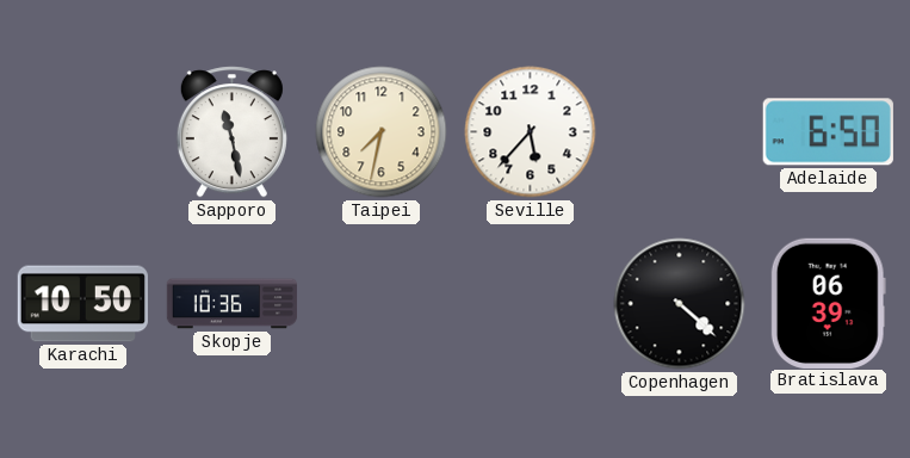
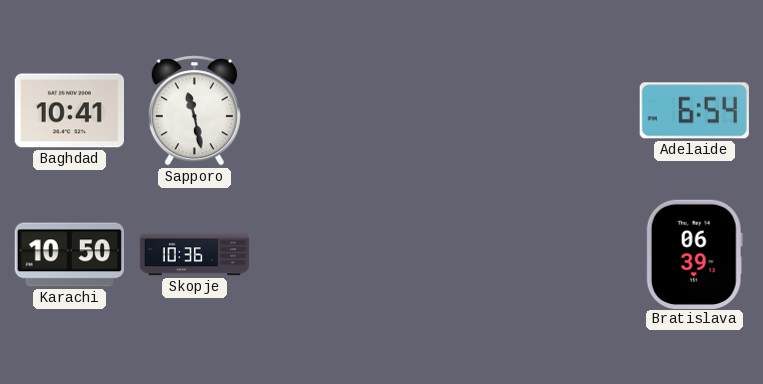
Baghdad: none -> 10:41 (69, 111)
Taipei: 7:32 -> none (382, 132)
Seville: 5:37 -> none (531, 132)
Adelaide: 6:50 -> 6:54 (694, 111)
Copenhagen: 4:22 -> none (680, 304)
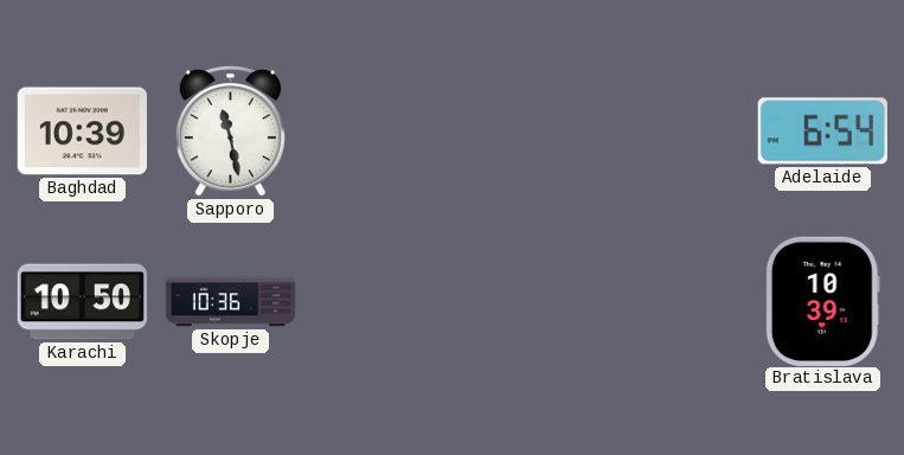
Baghdad: 10:41 -> 10:39 (82, 132)
Bratislava: 06:39 -> 10:39 (822, 301)
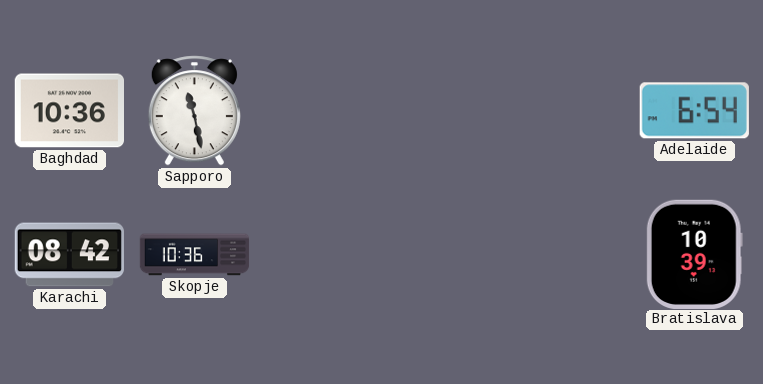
Baghdad: 10:39 -> 10:36 (69, 111)
Karachi: 10:50 -> 08:42 (69, 255)
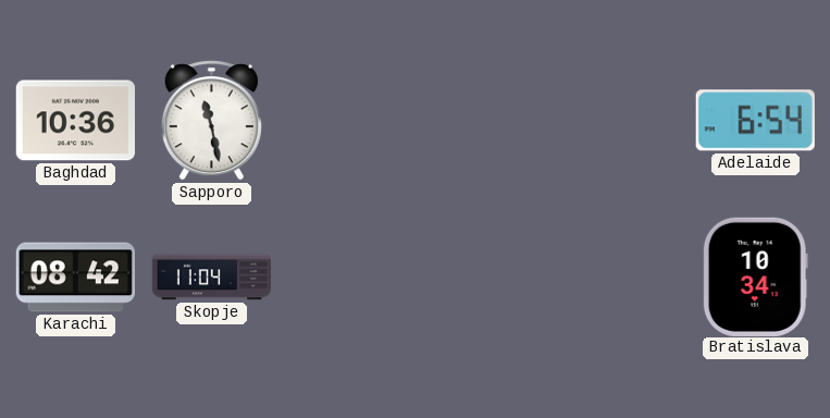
Skopje: 10:36 -> 11:04 (212, 278)
Bratislava: 10:39 -> 10:34 (755, 276)
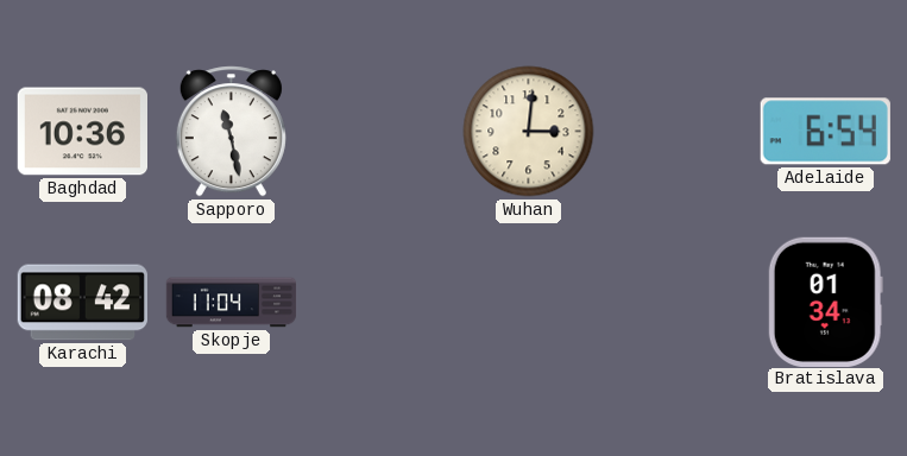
Wuhan: none -> 3:01 (529, 132)
Bratislava: 10:34 -> 01:34 (825, 302)
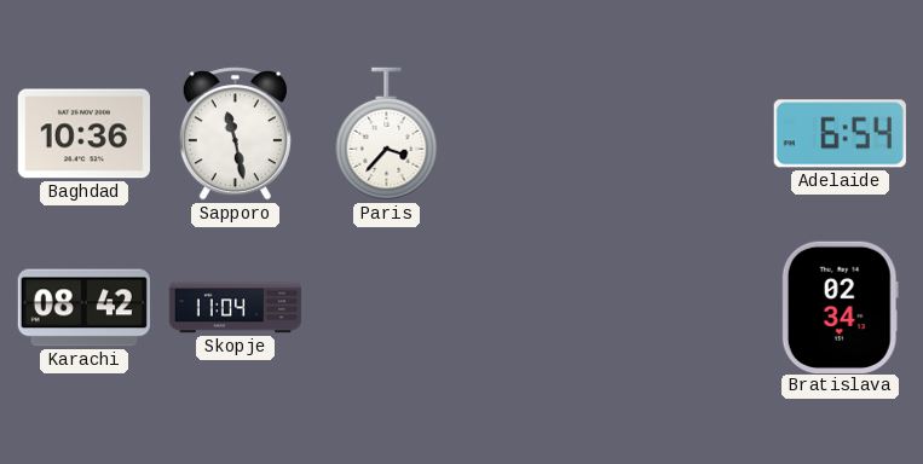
Paris: none -> 3:37 (387, 134)
Wuhan: 3:01 -> none (529, 132)
Bratislava: 01:34 -> 02:34 (840, 307)
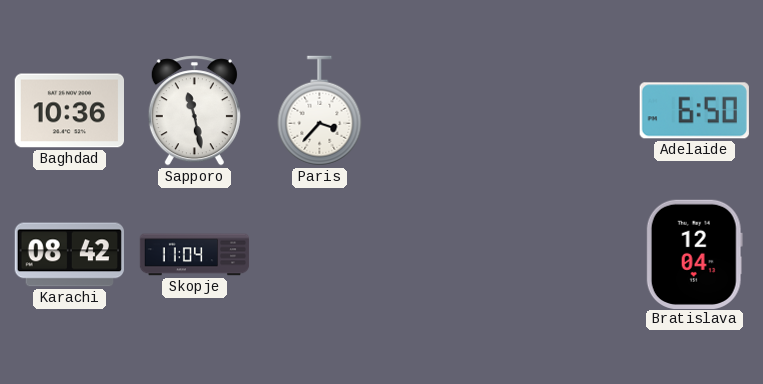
Adelaide: 6:54 -> 6:50 (694, 111)
Bratislava: 02:34 -> 12:04 (694, 254)
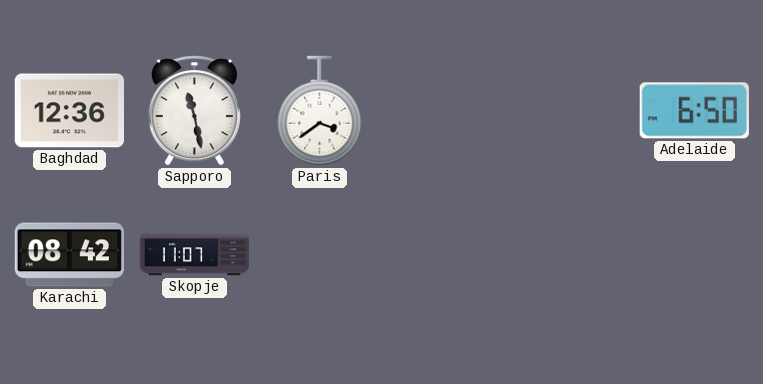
Baghdad: 10:36 -> 12:36 (69, 111)
Paris: 3:37 -> 3:39 (320, 111)
Skopje: 11:04 -> 11:07 (195, 255)
Bratislava: 12:04 -> none (694, 254)
